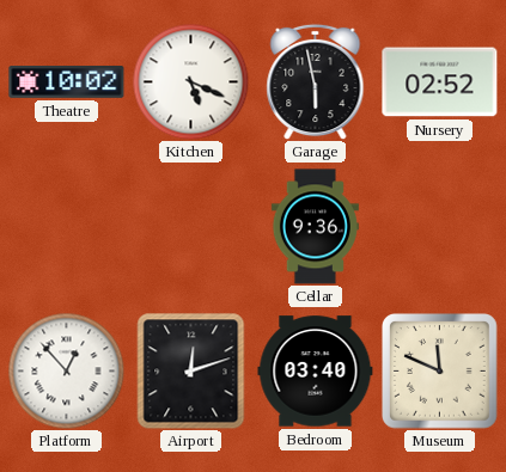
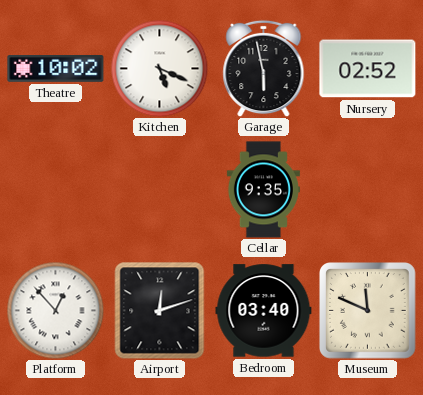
Cellar: 9:36 -> 9:35 (263, 190)
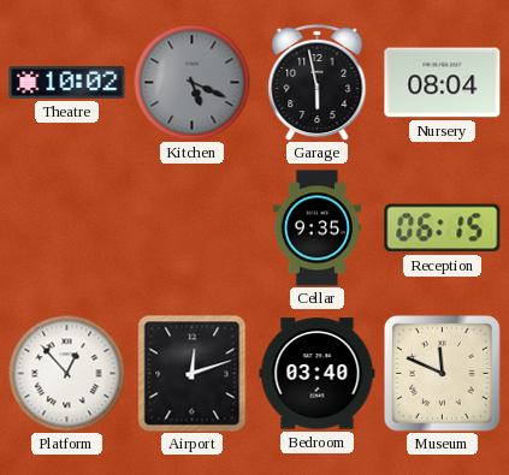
Kitchen dial: white -> grey (191, 82)
Nursery: 02:52 -> 08:04 (443, 83)
Reception: none -> 06:15 (443, 228)
